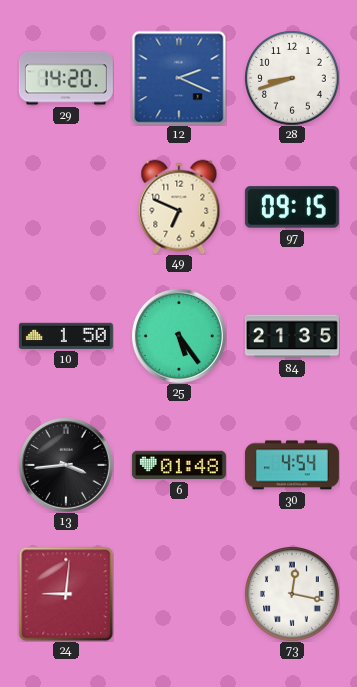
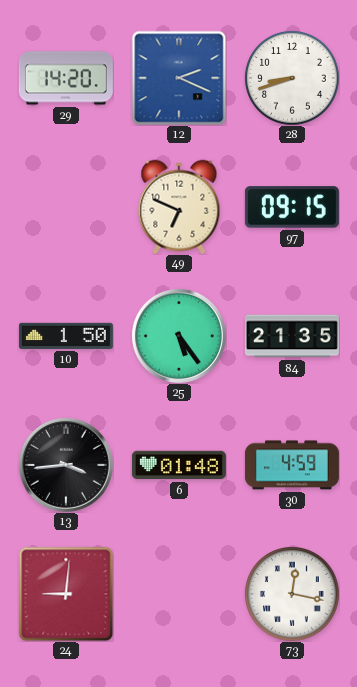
30: 4:54 -> 4:59 (292, 465)
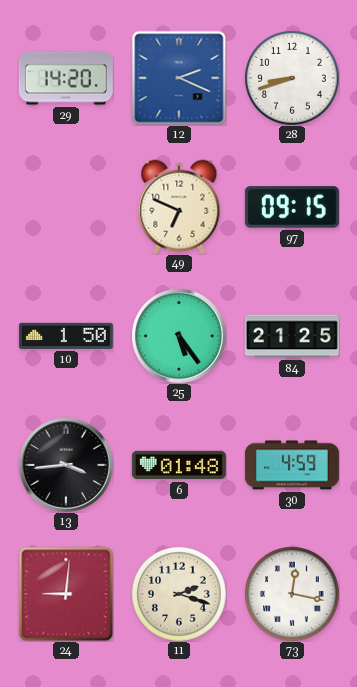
84: 21:35 -> 21:25 (292, 336)
11: none -> 2:18 (179, 594)
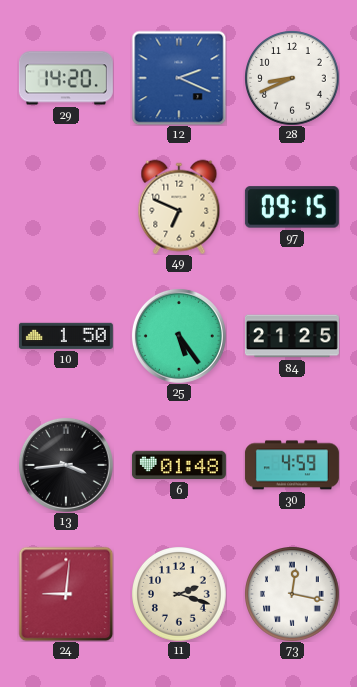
28: 8:42 -> 8:41 (292, 78)
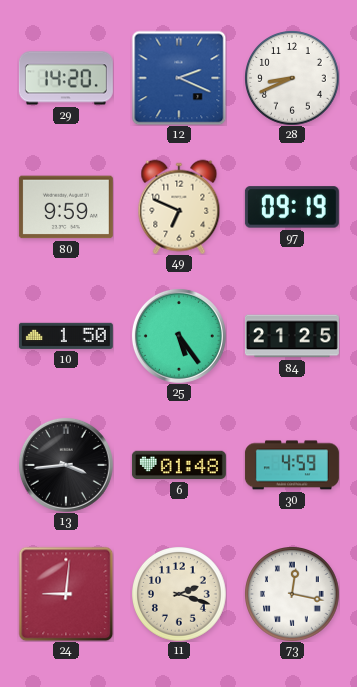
80: none -> 9:59 (66, 207)
97: 09:15 -> 09:19 (292, 207)
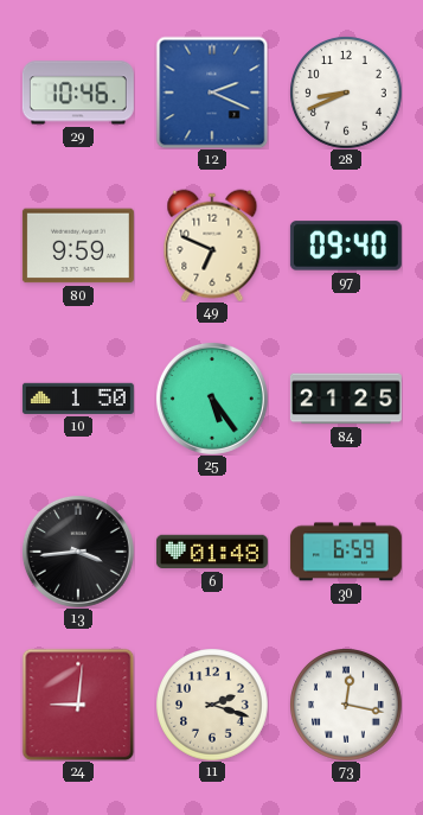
29: 14:20 -> 10:46 (78, 93)
97: 09:19 -> 09:40 (346, 246)
30: 4:59 -> 6:59 (346, 552)
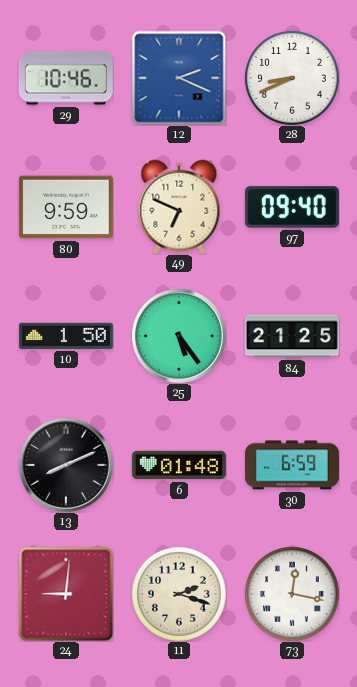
13: 3:44 -> 8:11 (66, 465)
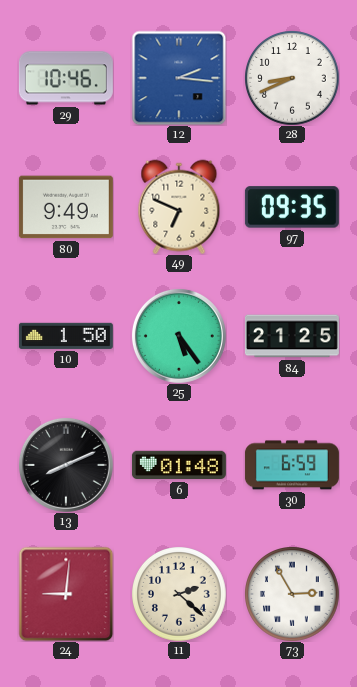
12: 2:19 -> 2:16 (179, 78)
80: 9:59 -> 9:49 (66, 207)
97: 09:40 -> 09:35 (292, 207)
11: 2:18 -> 2:22 (179, 594)
73: 12:17 -> 2:55 (292, 594)
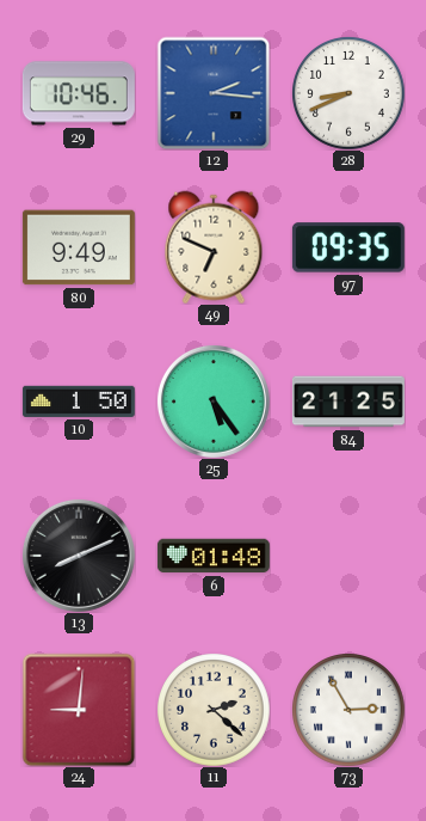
30: 6:59 -> none (292, 465)
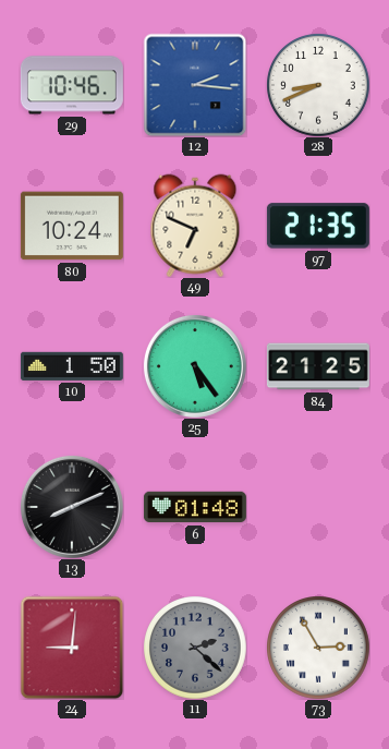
80: 9:49 -> 10:24 (72, 226)
97: 09:35 -> 21:35 (318, 226)
11 dial: cream -> grey (195, 648)
